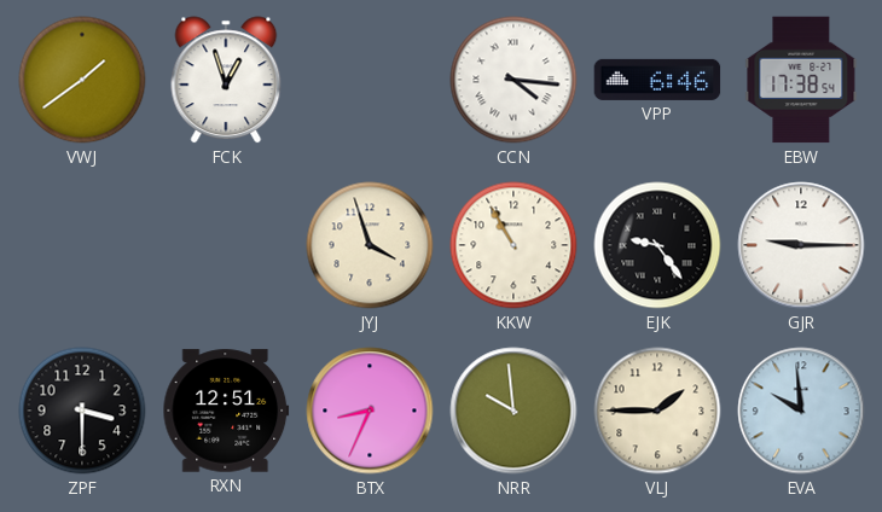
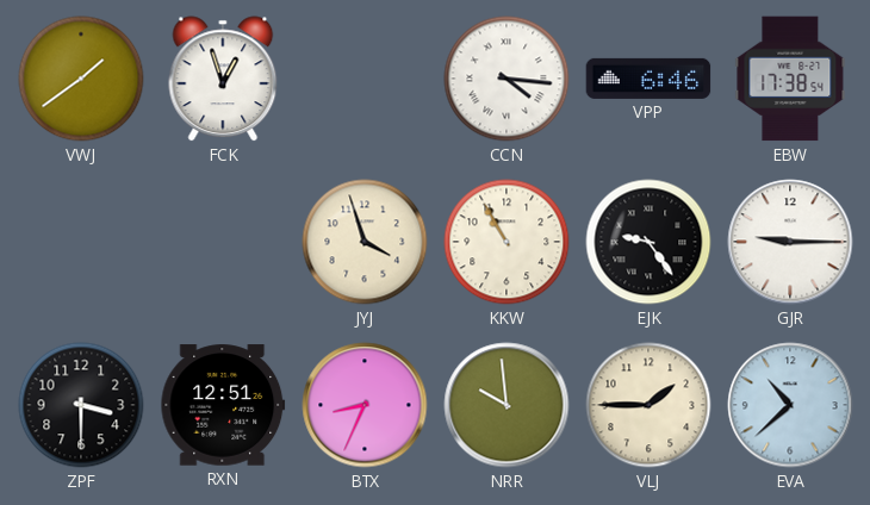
EVA: 9:59 -> 10:38 (790, 405)
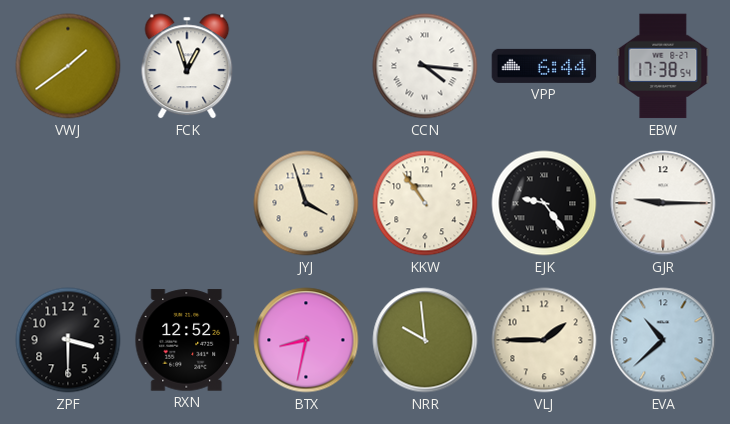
VPP: 6:46 -> 6:44 (544, 66)
KKW: 10:55 -> 10:54 (425, 203)
RXN: 12:51 -> 12:52 (187, 340)
BTX: 8:34 -> 8:32 (306, 340)
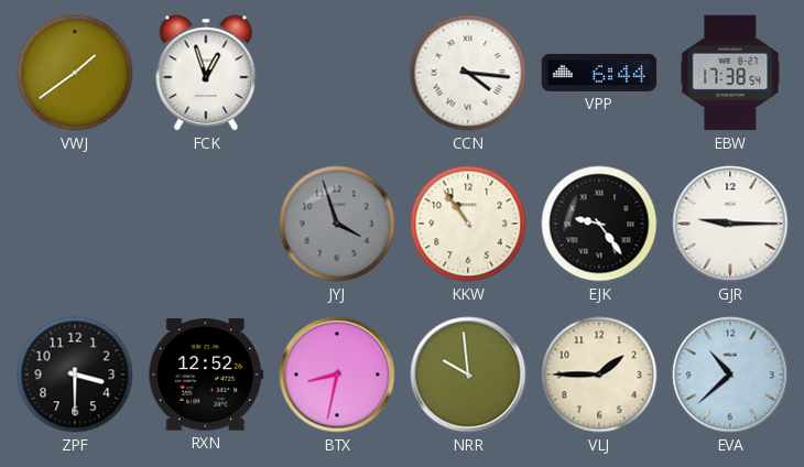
JYJ dial: cream -> grey (337, 224)
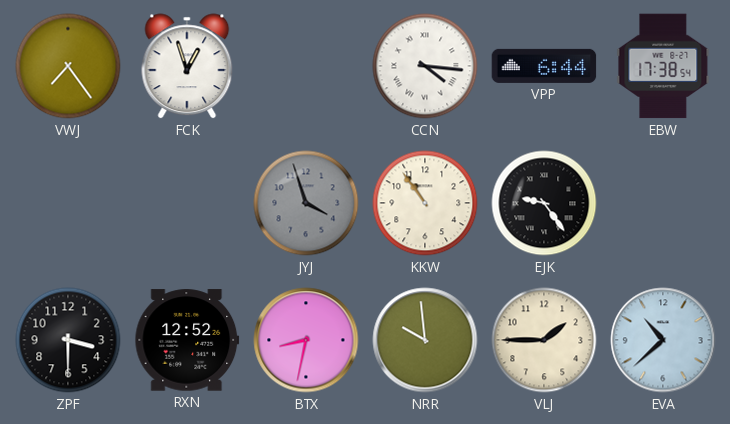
VWJ: 1:39 -> 7:24 (68, 66)
GJR: 9:15 -> none (730, 224)
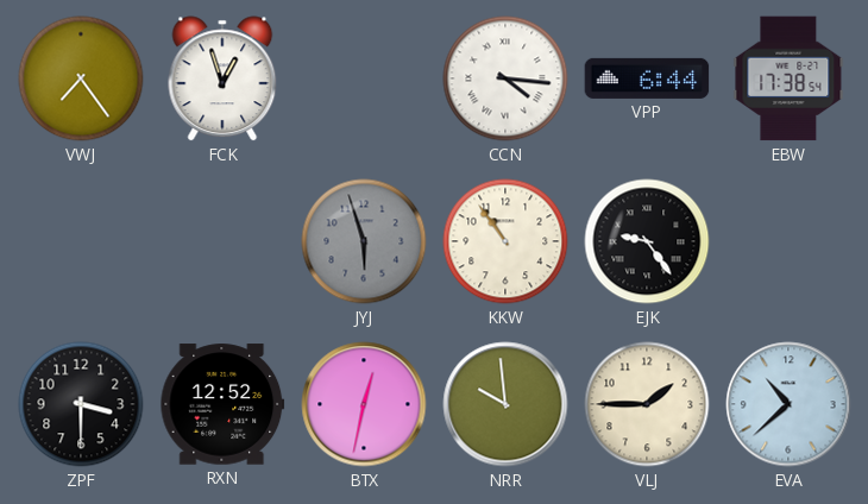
JYJ: 3:57 -> 5:57 (364, 241)
BTX: 8:32 -> 12:32 (364, 404)
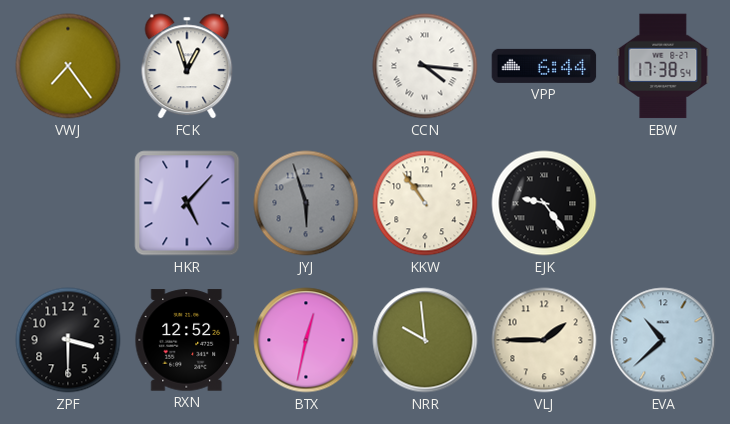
HKR: none -> 5:07 (187, 203)
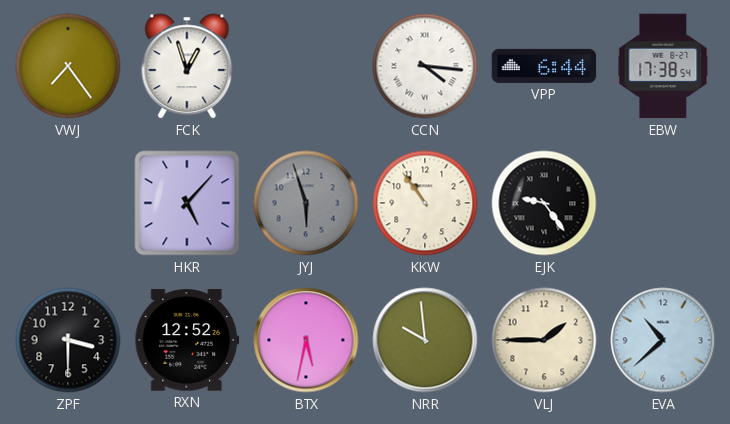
BTX: 12:32 -> 5:32 (306, 340)
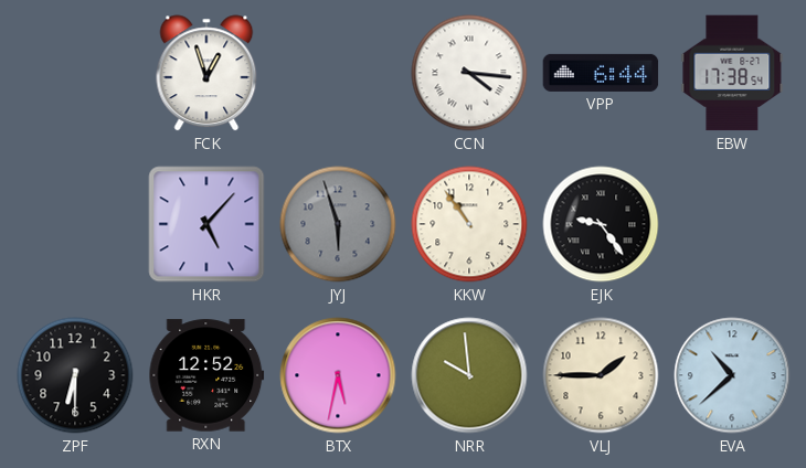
VWJ: 7:24 -> none (68, 66)
ZPF: 3:30 -> 6:30 (75, 375)
